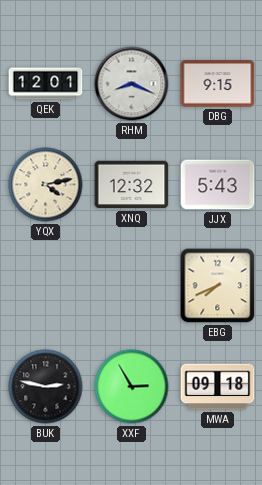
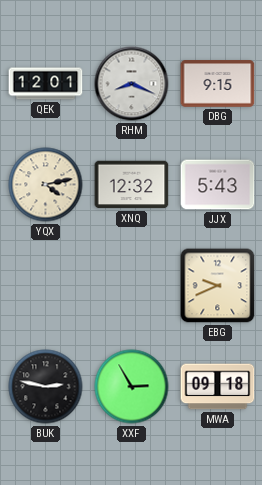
EBG: 7:41 -> 9:41 (218, 286)
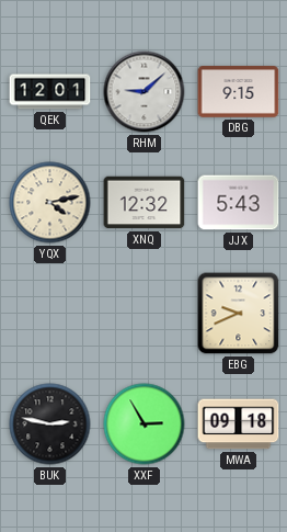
RHM: 8:19 -> 9:08 (145, 92)
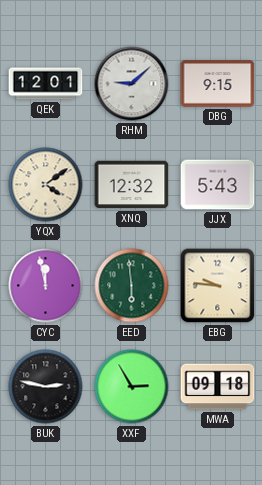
YQX: 4:13 -> 4:09 (46, 185)
CYC: none -> 11:58 (46, 286)
EED: none -> 5:59 (132, 286)
EBG: 9:41 -> 9:46 (218, 286)
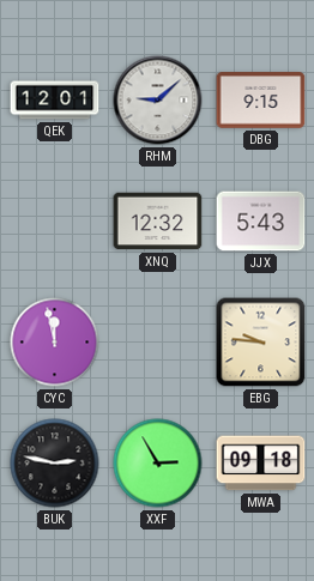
YQX: 4:09 -> none (46, 185)
EED: 5:59 -> none (132, 286)
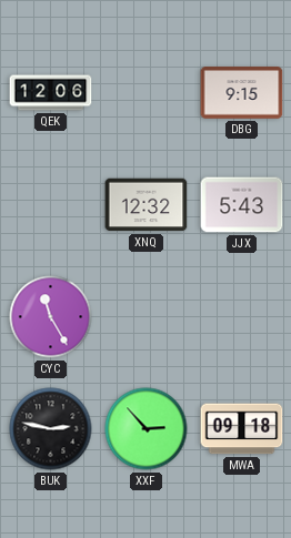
QEK: 12:01 -> 12:06 (51, 93)
RHM: 9:08 -> none (158, 101)
CYC: 11:58 -> 11:25 (51, 317)
EBG: 9:46 -> none (261, 343)
XXF: 2:55 -> 2:53 (147, 429)
